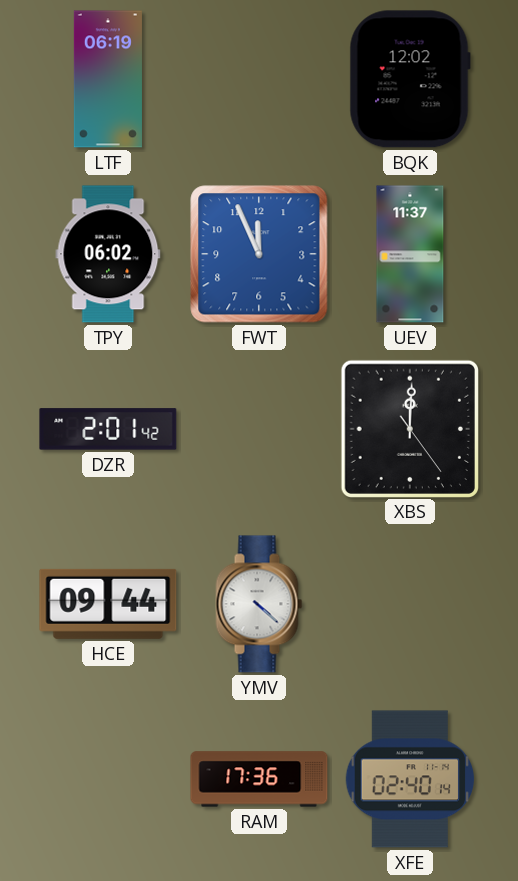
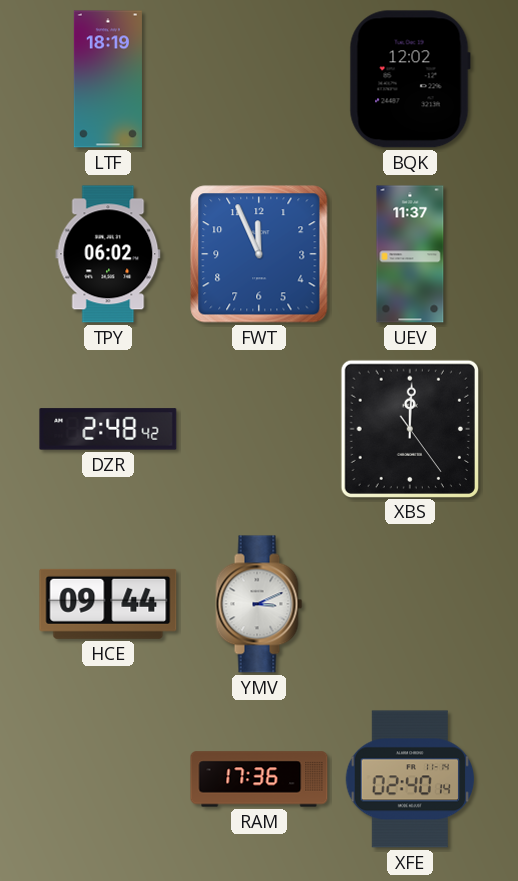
LTF: 06:19 -> 18:19 (108, 79)
DZR: 2:01 -> 2:48 (108, 429)
YMV: 4:22 -> 3:11 (259, 604)
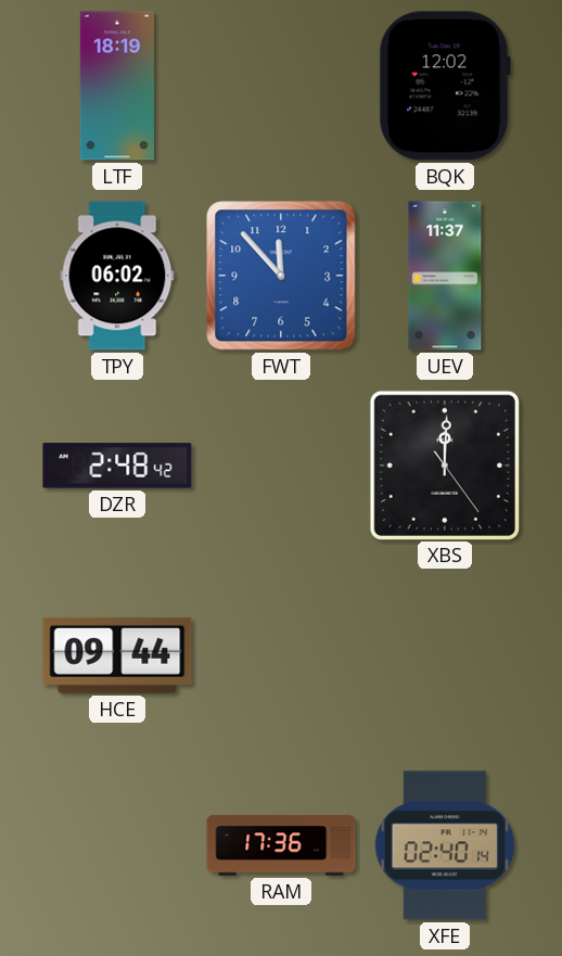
FWT: 11:56 -> 11:53 (281, 276)
YMV: 3:11 -> none (259, 604)
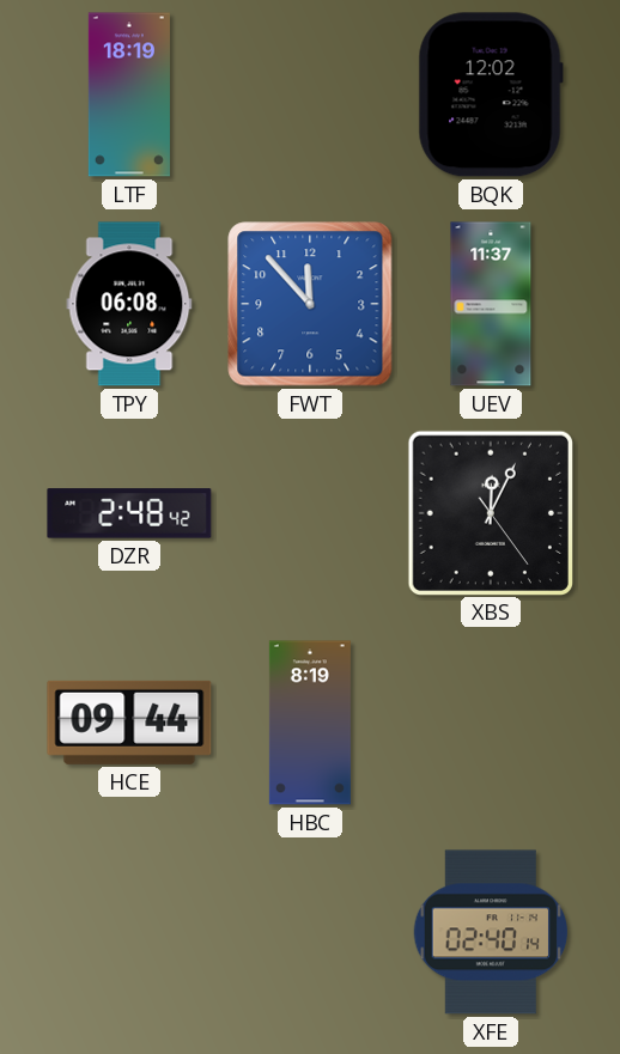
TPY: 06:02 -> 06:08 (129, 304)
XBS: 12:00 -> 12:04 (490, 512)
HBC: none -> 8:19 (310, 723)
RAM: 17:36 -> none (281, 845)
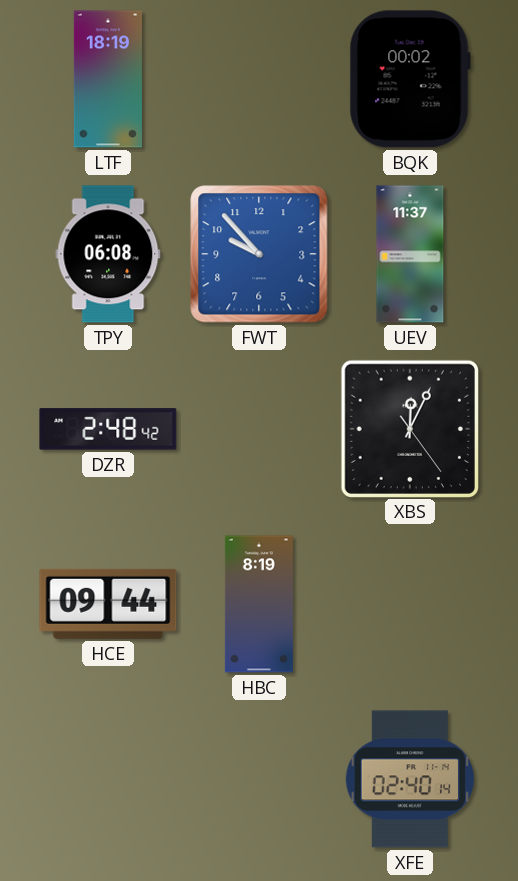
BQK: 12:02 -> 00:02 (410, 79)
FWT: 11:53 -> 9:53 (259, 254)
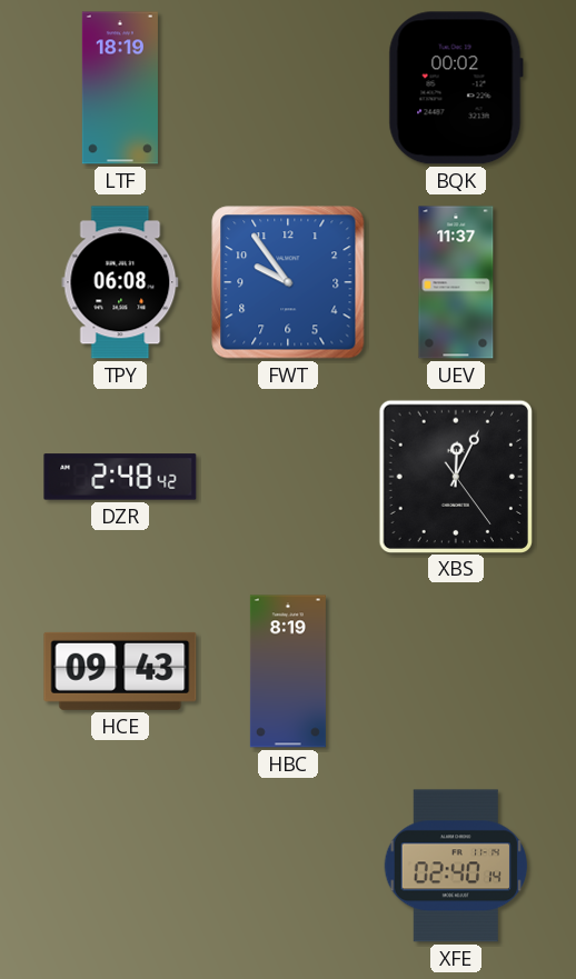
FWT: 9:53 -> 9:54 (288, 282)
HCE: 09:44 -> 09:43 (120, 671)
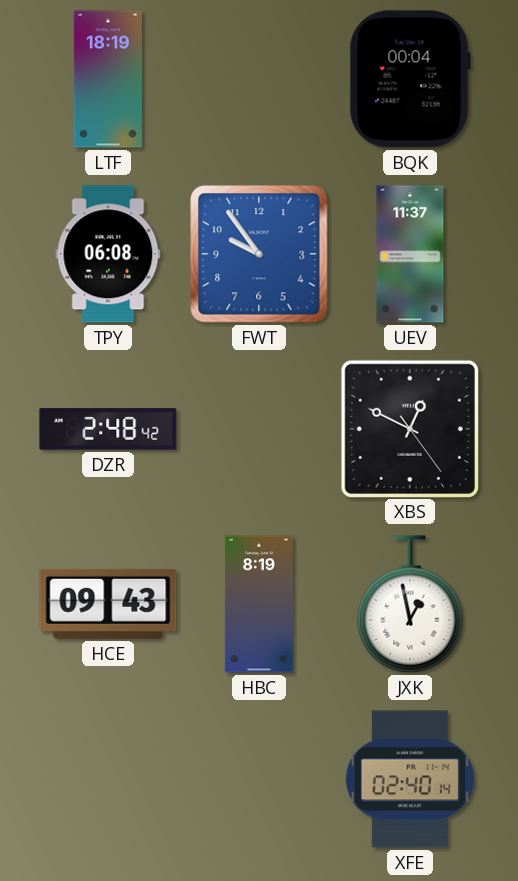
BQK: 00:02 -> 00:04 (410, 79)
XBS: 12:04 -> 12:49 (409, 428)
JXK: none -> 12:58 (410, 604)
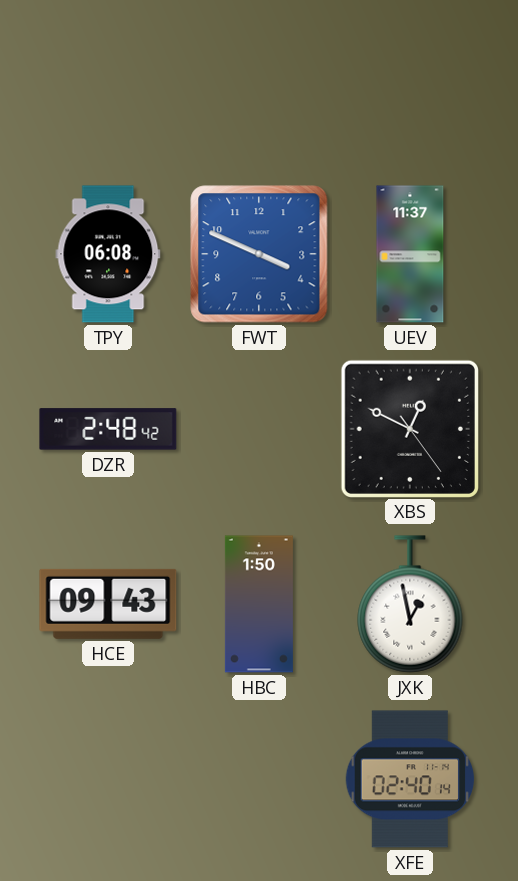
LTF: 18:19 -> none (108, 79)
BQK: 00:04 -> none (410, 79)
FWT: 9:54 -> 3:49 (259, 254)
HBC: 8:19 -> 1:50 (259, 604)
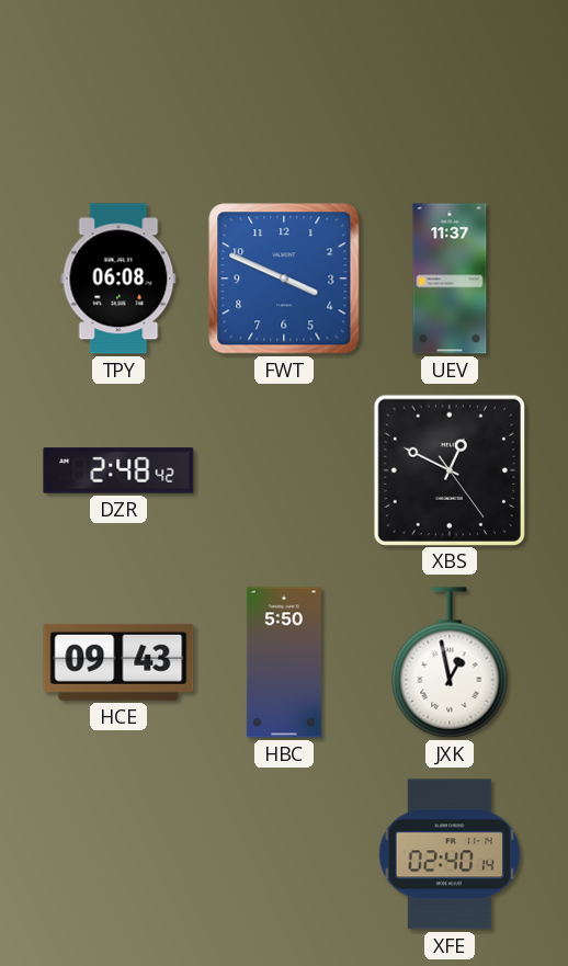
HBC: 1:50 -> 5:50 (284, 662)
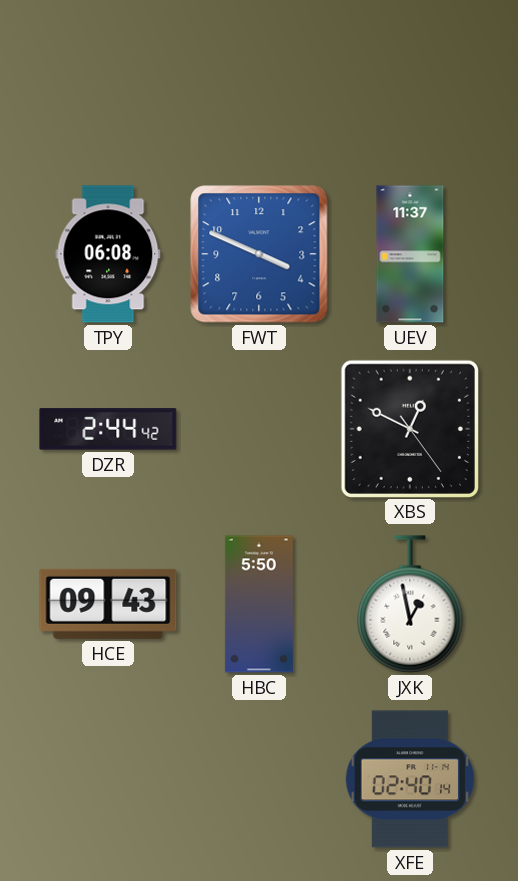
DZR: 2:48 -> 2:44 (108, 429)
